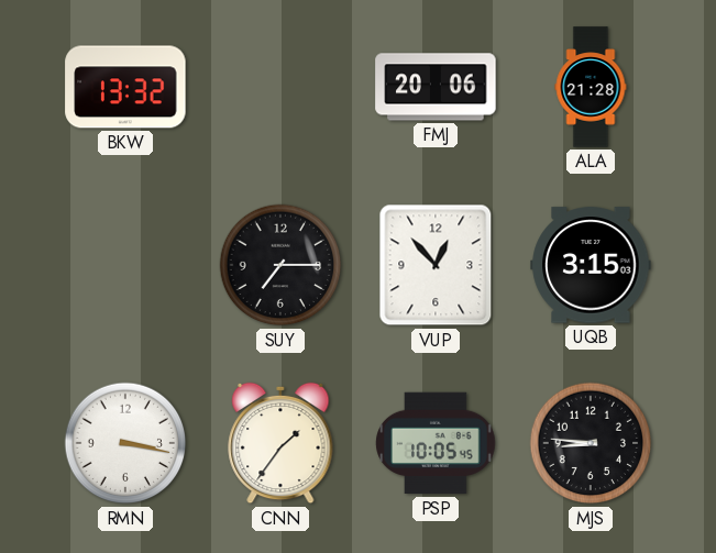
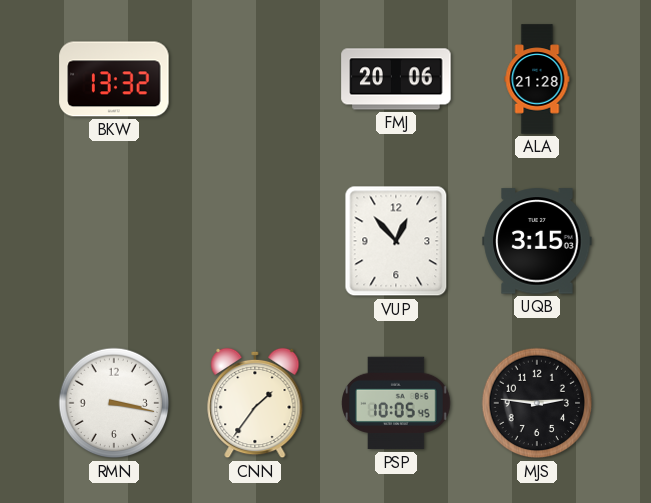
SUY: 7:15 -> none (280, 265)
MJS: 8:46 -> 2:46 (537, 403)
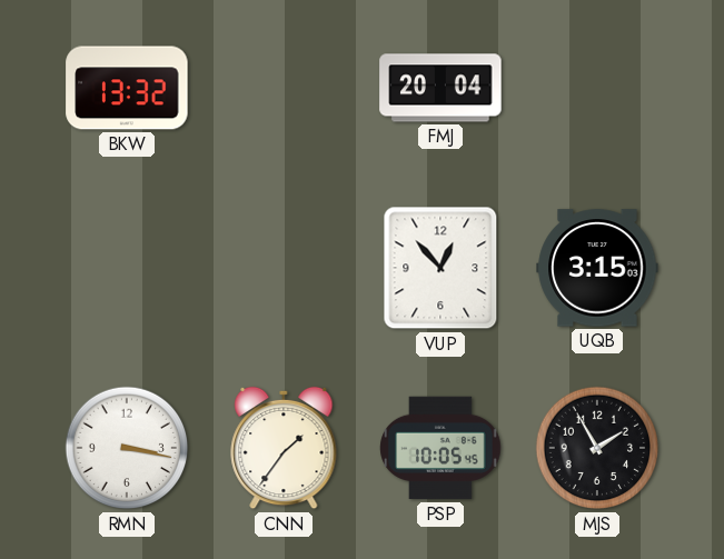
FMJ: 20:06 -> 20:04 (440, 88)
ALA: 21:28 -> none (537, 79)
MJS: 2:46 -> 1:55 (597, 448)
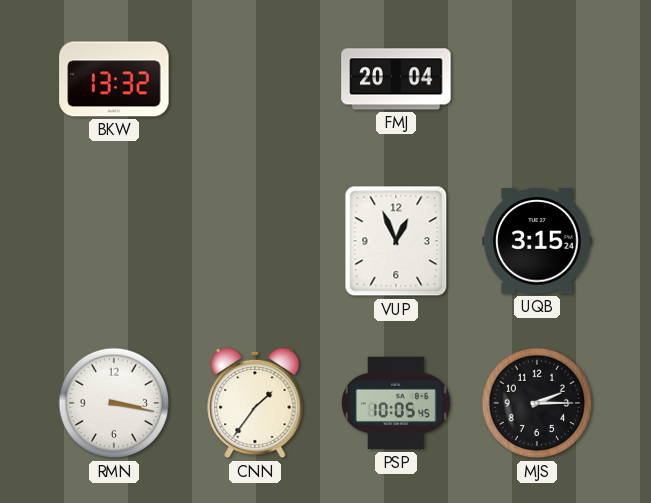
VUP: 12:53 -> 12:56 (396, 241)
UQB: 3:15:03 -> 3:15:24 (537, 241)
MJS: 1:55 -> 2:15 (537, 403)
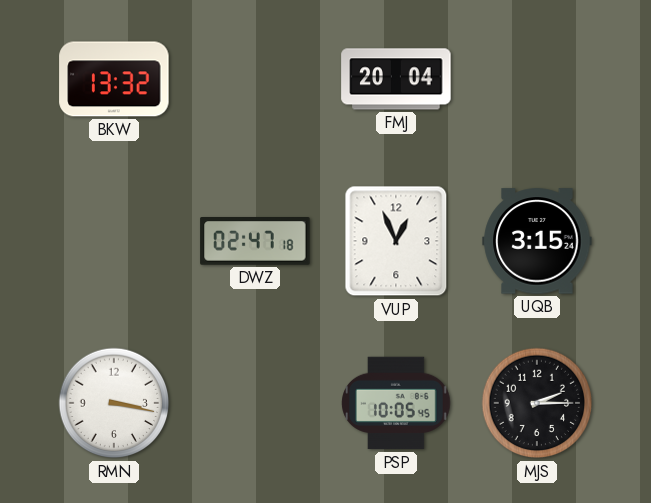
DWZ: none -> 02:47 (255, 242)
CNN: 1:36 -> none (255, 403)
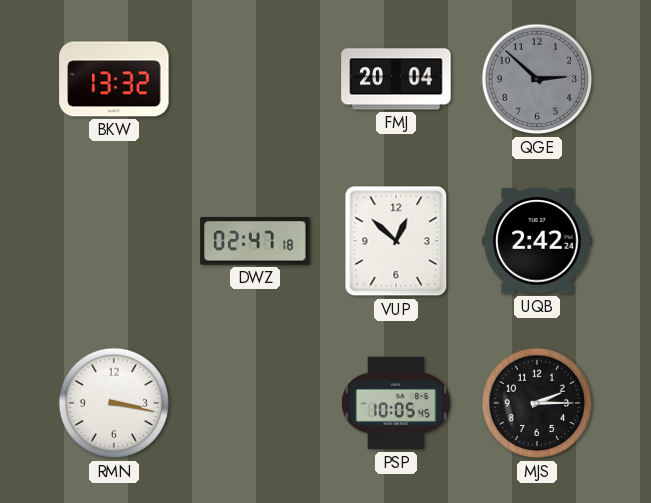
QGE: none -> 2:52 (537, 79)
VUP: 12:56 -> 12:52 (396, 241)
UQB: 3:15 -> 2:42 (537, 241)
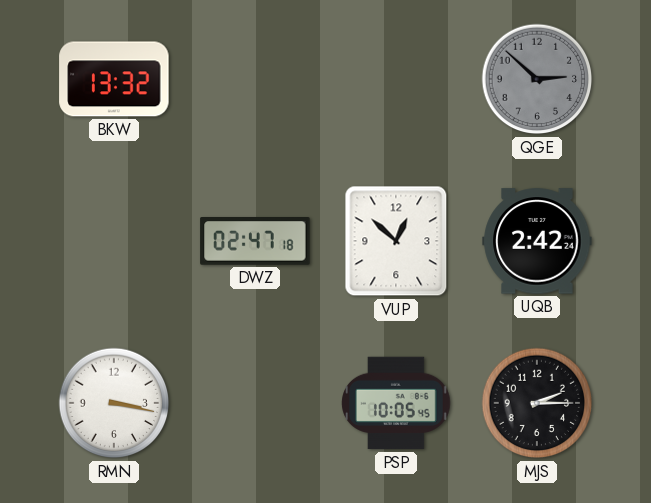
FMJ: 20:04 -> none (396, 79)
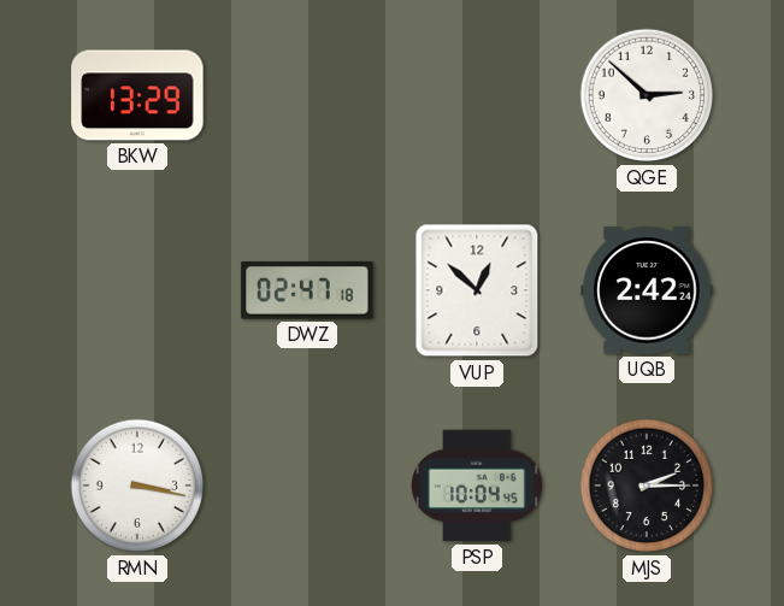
BKW: 13:32 -> 13:29 (137, 95)
QGE dial: grey -> white (647, 95)
PSP: 10:05 -> 10:04 (477, 486)
